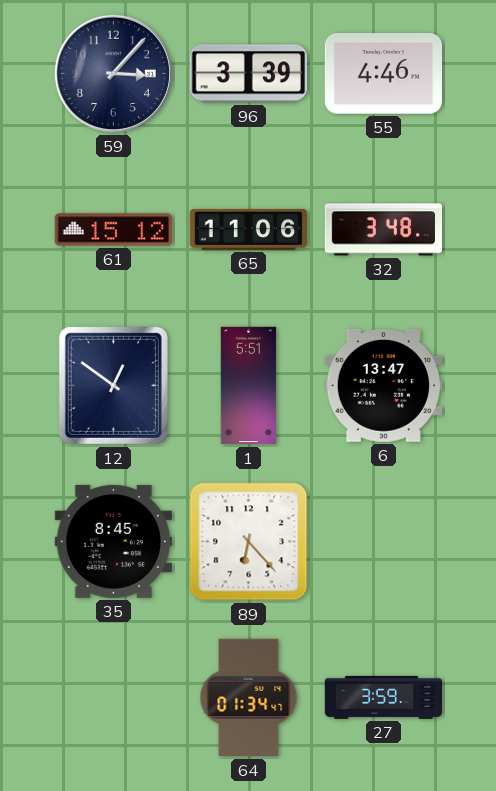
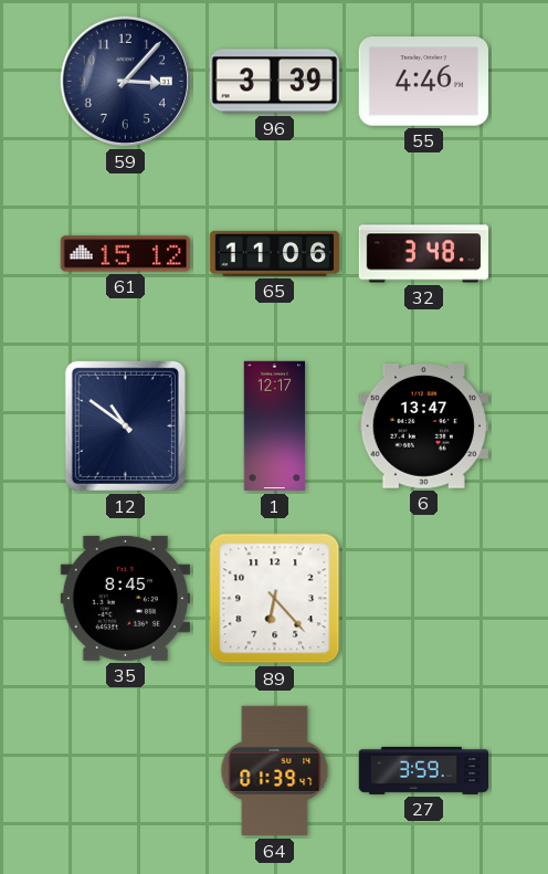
12: 12:51 -> 10:51 (125, 425)
1: 5:51 -> 12:17 (275, 427)
64: 01:34 -> 01:39 (275, 771)
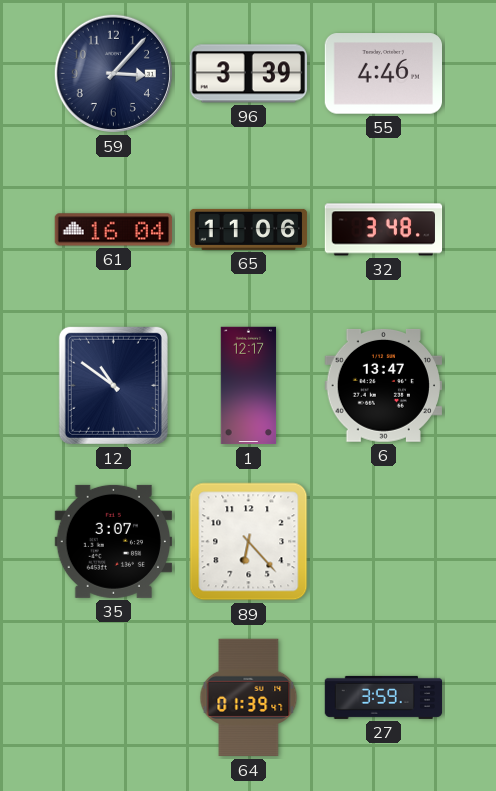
61: 15:12 -> 16:04 (114, 230)
35: 8:45 -> 3:07 (113, 541)
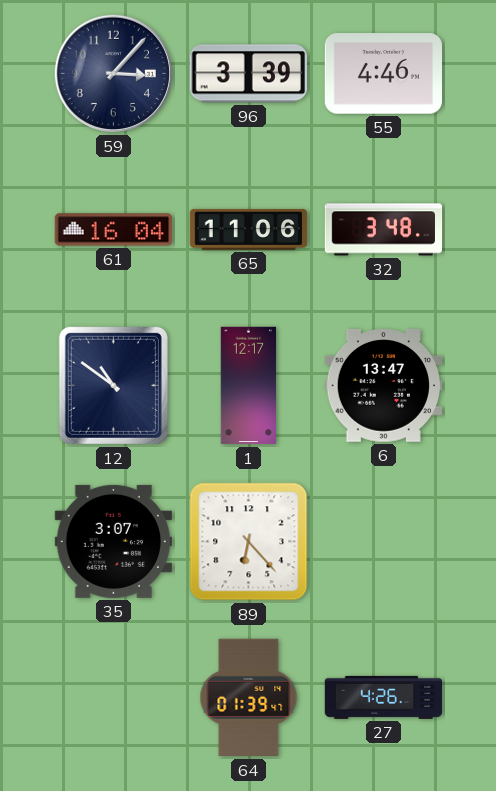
27: 3:59 -> 4:26 (384, 697)
